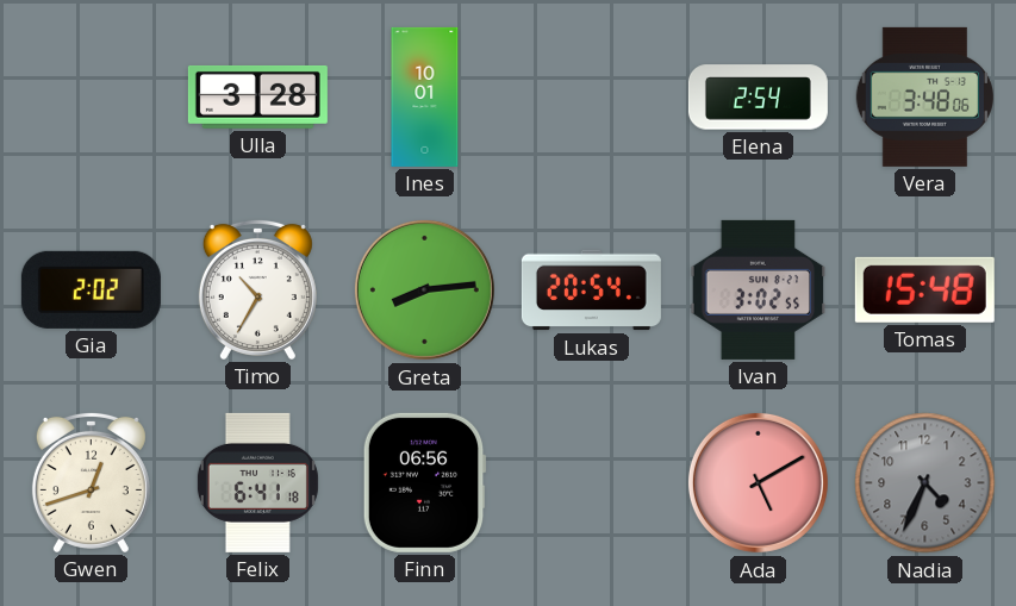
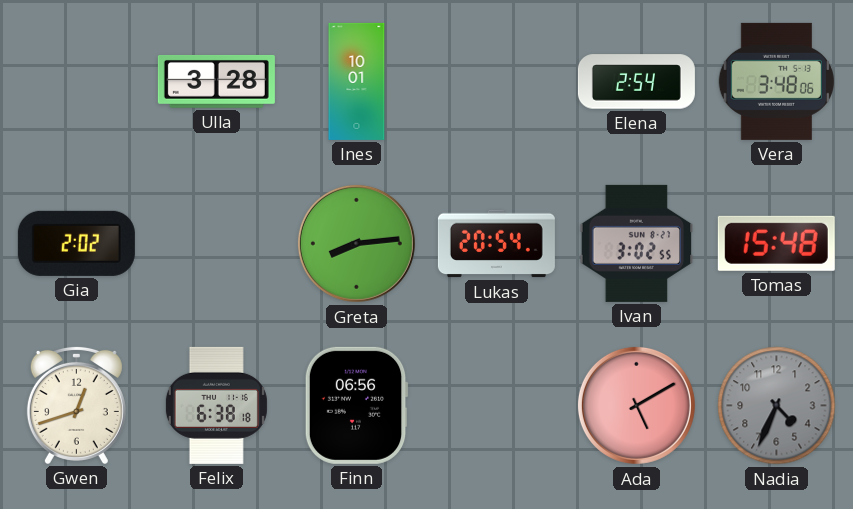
Timo: 10:35 -> none (257, 289)
Felix: 6:41 -> 6:38 (216, 405)
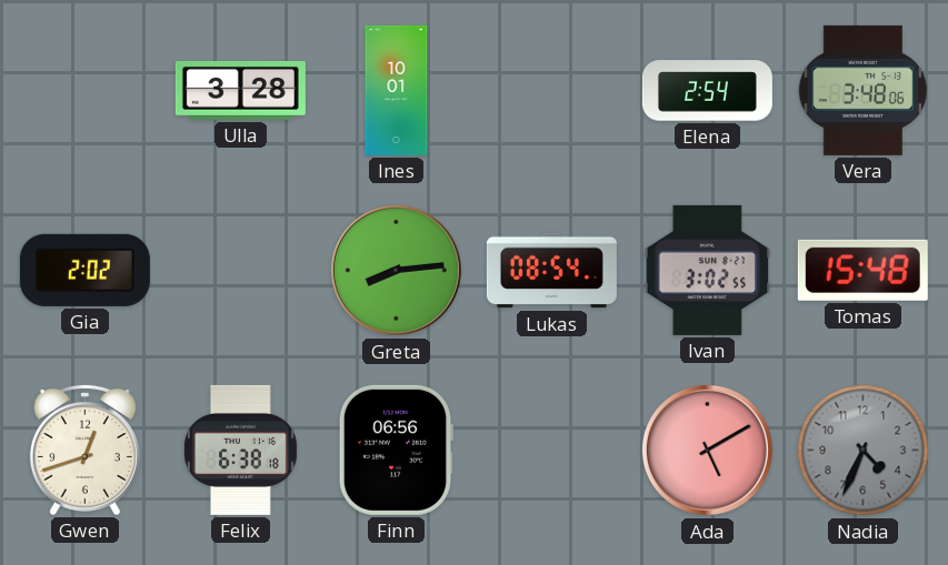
Lukas: 20:54 -> 08:54 (551, 271)
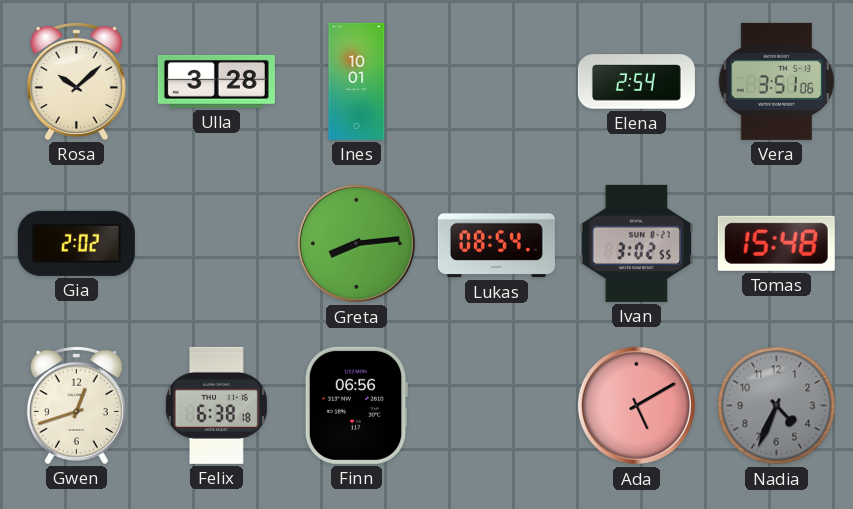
Rosa: none -> 10:08 (76, 81)
Vera: 3:48 -> 3:51 (776, 81)
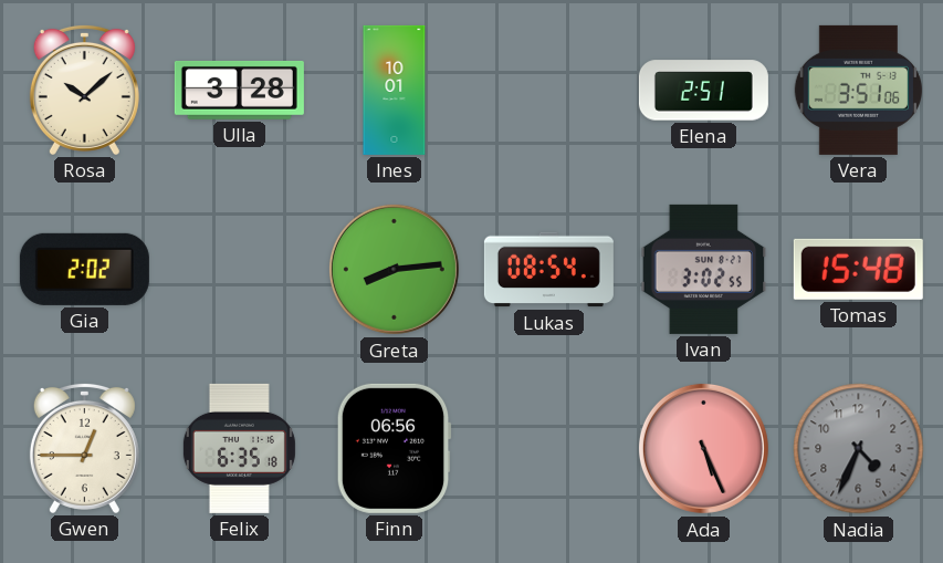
Elena: 2:54 -> 2:51 (703, 91)
Gwen: 12:42 -> 12:45 (84, 448)
Felix: 6:38 -> 6:35 (239, 448)
Ada: 5:10 -> 5:26 (703, 448)
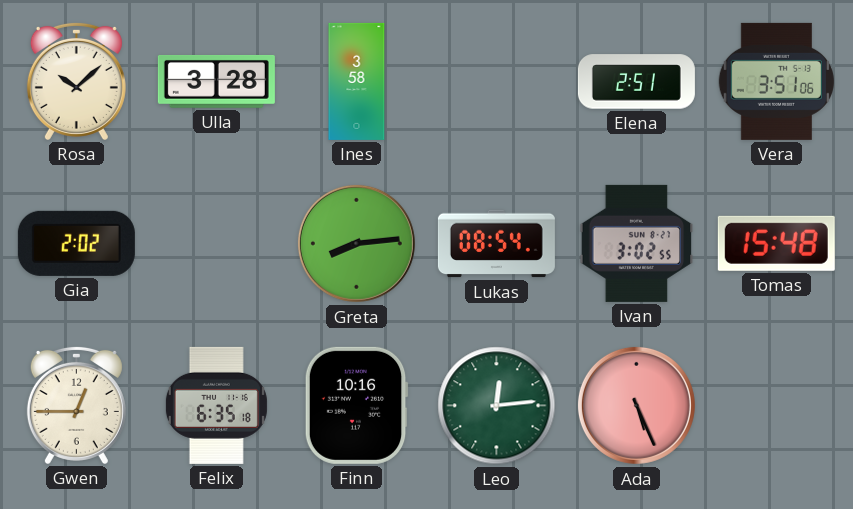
Ines: 10:01 -> 3:58 (357, 81)
Finn: 06:56 -> 10:16 (356, 405)
Leo: none -> 12:14 (497, 406)
Nadia: 4:34 -> none (859, 449)
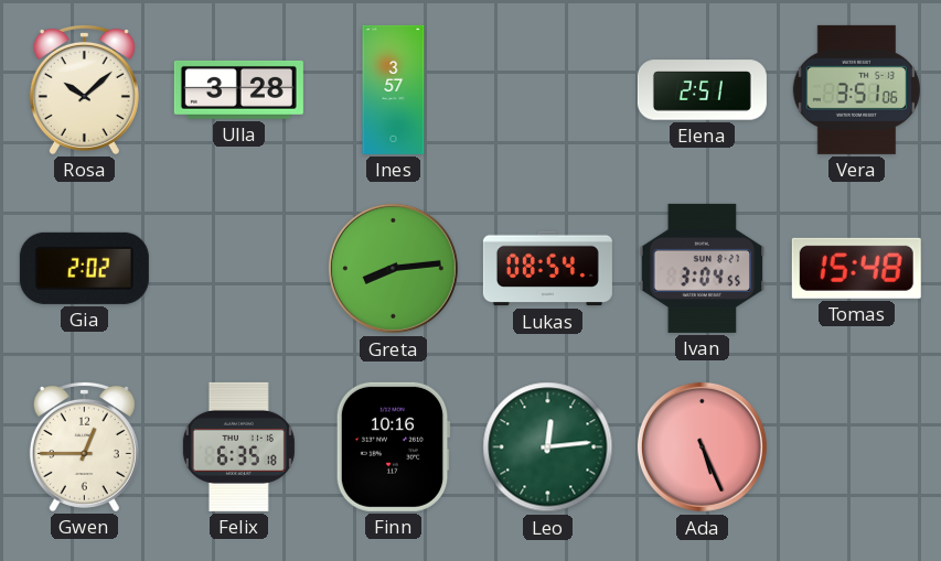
Ines: 3:58 -> 3:57 (394, 89)
Ivan: 3:02 -> 3:04 (703, 268)
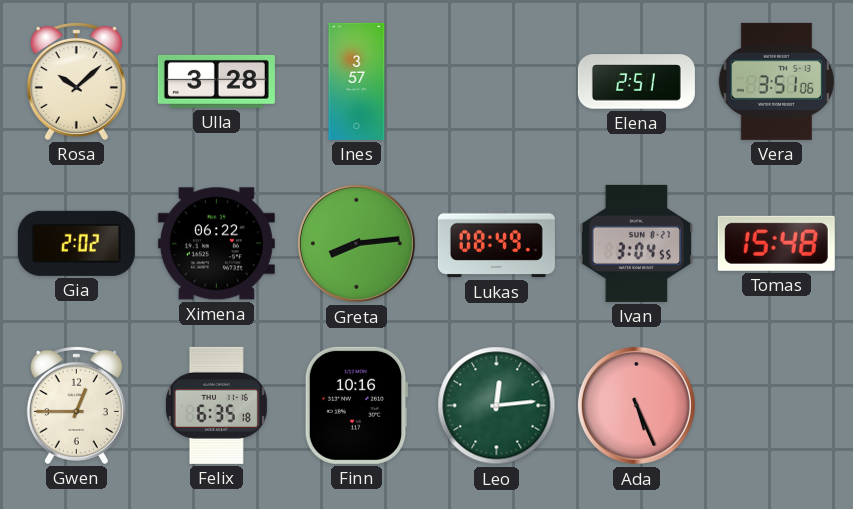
Ximena: none -> 06:22 (216, 244)
Lukas: 08:54 -> 08:49 (496, 244)
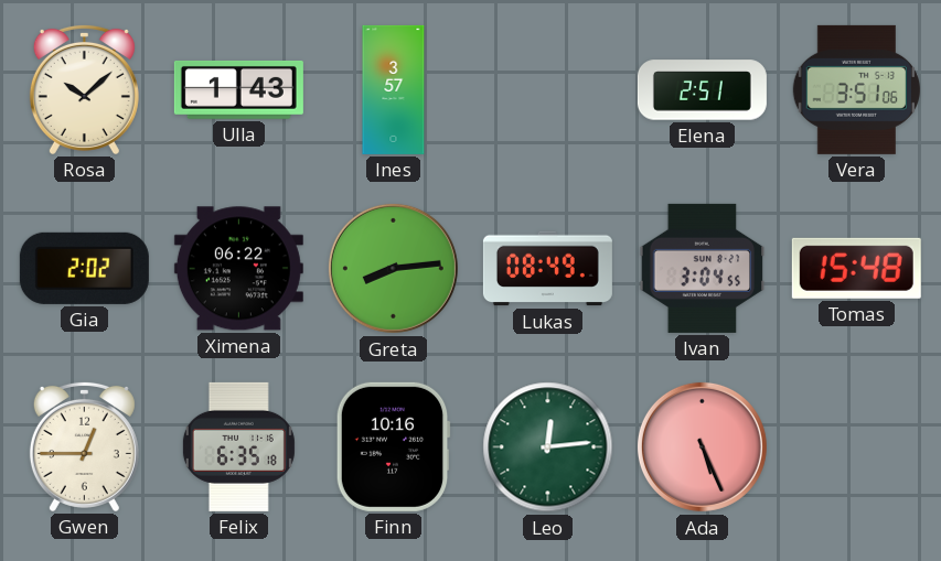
Ulla: 3:28 -> 1:43 (238, 89)
